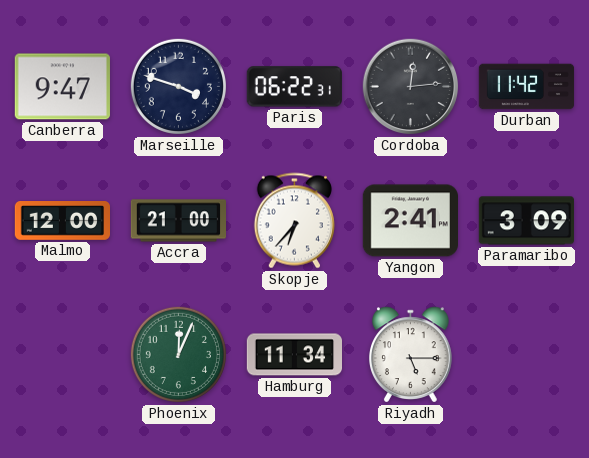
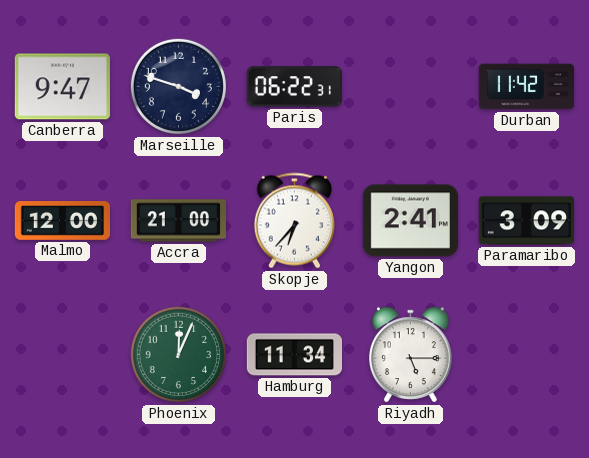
Cordoba: 12:14 -> none (411, 87)
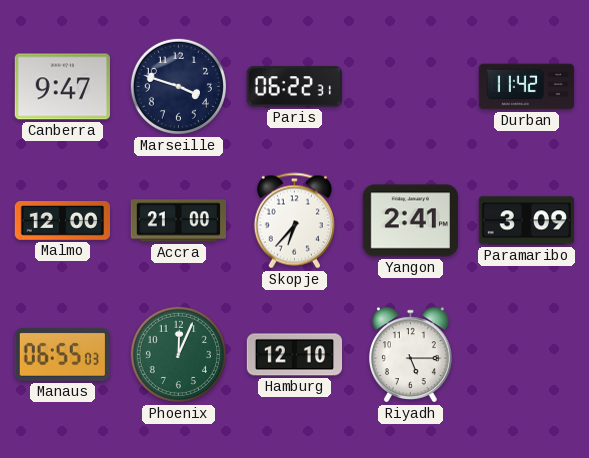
Manaus: none -> 06:55 (62, 354)
Hamburg: 11:34 -> 12:10 (295, 355)
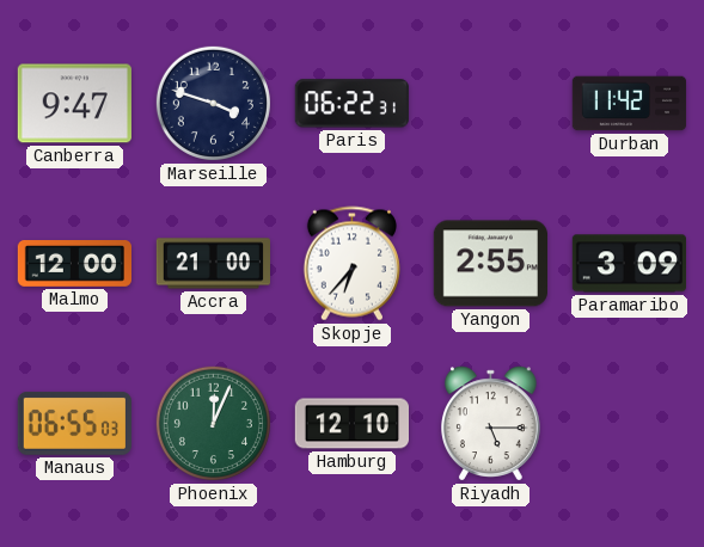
Yangon: 2:41 -> 2:55 (490, 264)
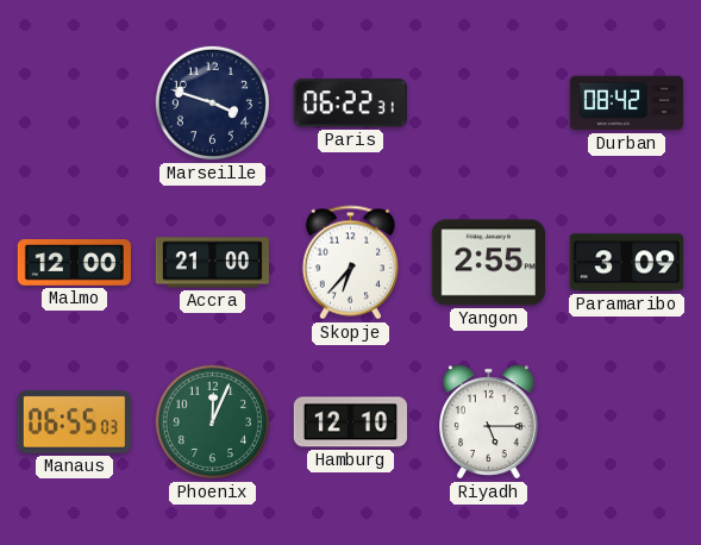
Canberra: 9:47 -> none (74, 104)
Durban: 11:42 -> 08:42 (627, 104)
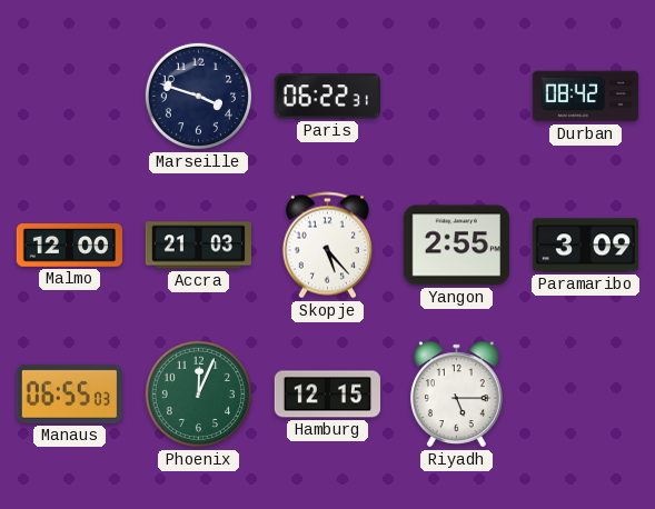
Accra: 21:00 -> 21:03 (198, 246)
Skopje: 6:37 -> 5:23 (327, 246)
Hamburg: 12:10 -> 12:15 (328, 395)
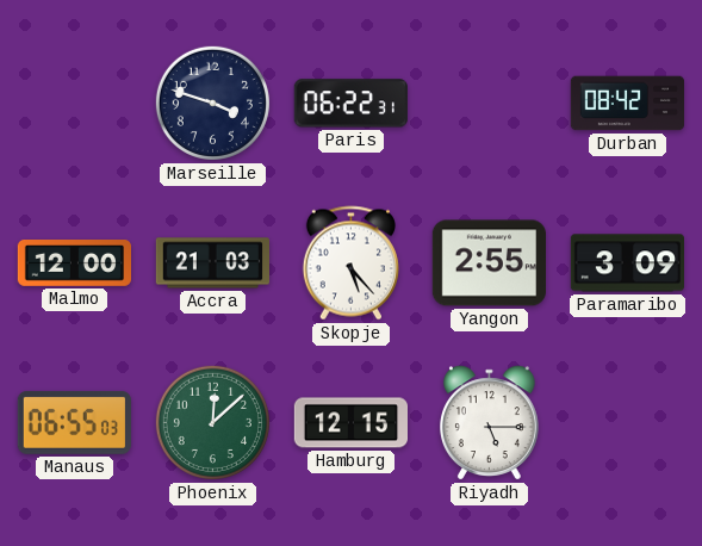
Phoenix: 12:04 -> 12:08 (212, 422)
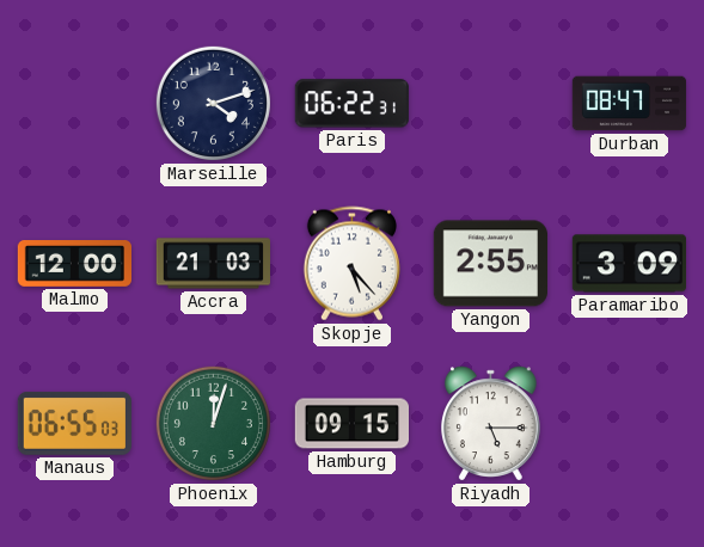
Marseille: 3:48 -> 4:12 (213, 103)
Durban: 08:42 -> 08:47 (630, 104)
Phoenix: 12:08 -> 12:03 (213, 423)
Hamburg: 12:15 -> 09:15 (353, 424)
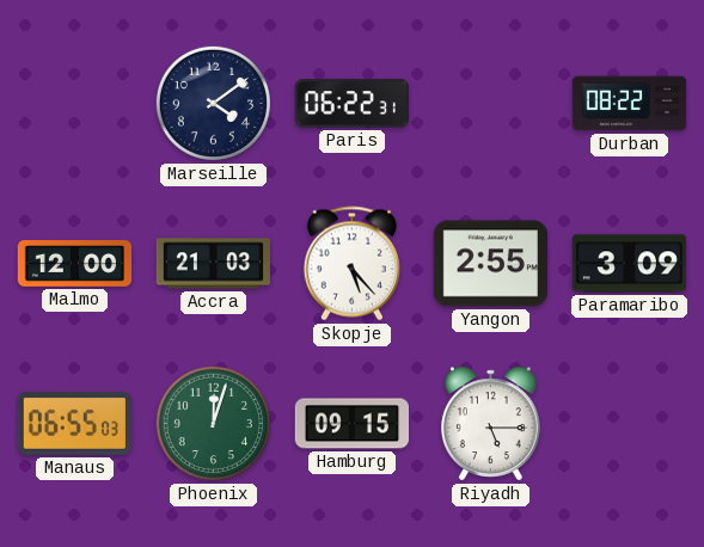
Marseille: 4:12 -> 4:09 (213, 103)
Durban: 08:47 -> 08:22 (630, 104)
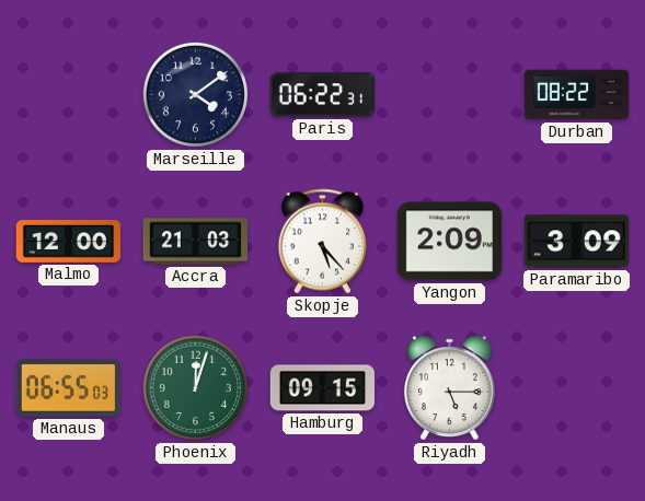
Yangon: 2:55 -> 2:09 (449, 242)
